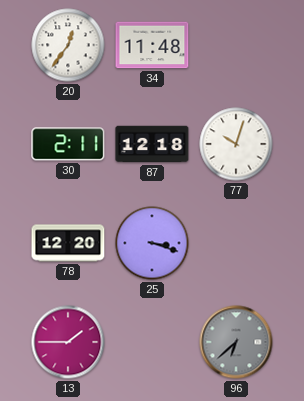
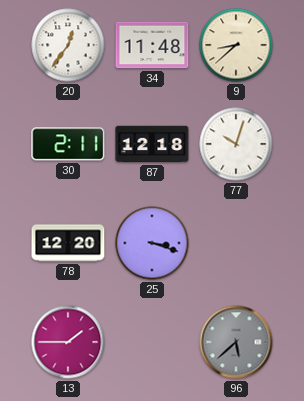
9: none -> 8:38 (236, 45)
96: 6:38 -> 5:38 (236, 342)
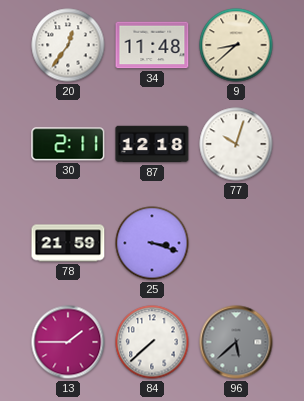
78: 12:20 -> 21:59 (68, 243)
84: none -> 7:38 (152, 342)
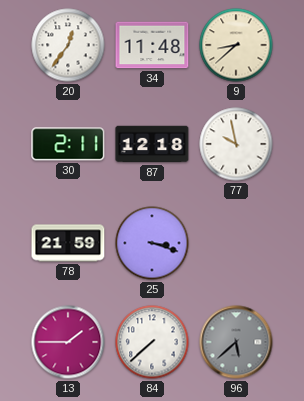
77: 10:03 -> 9:58 (236, 144)
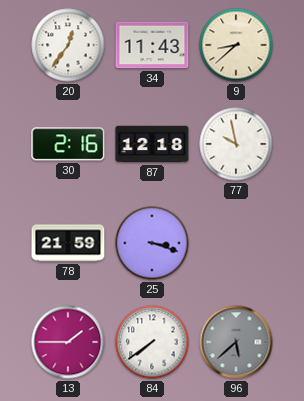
34: 11:48 -> 11:43 (152, 45)
30: 2:11 -> 2:16 (68, 144)
84: 7:38 -> 7:39 (152, 342)
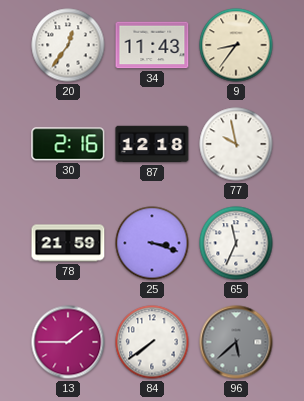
9: 8:38 -> 8:36 (236, 45)
65: none -> 11:34 (236, 243)
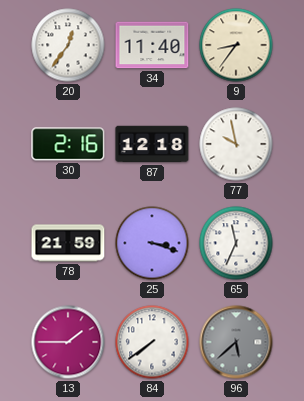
34: 11:43 -> 11:40 (152, 45)
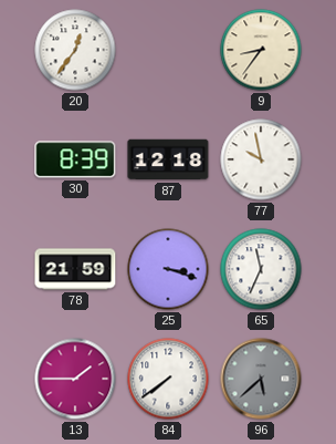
34: 11:40 -> none (152, 45)
30: 2:16 -> 8:39 (75, 159)
